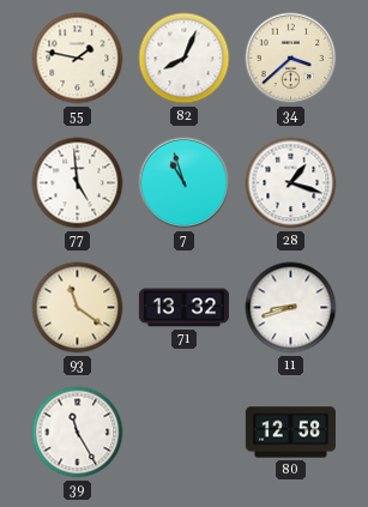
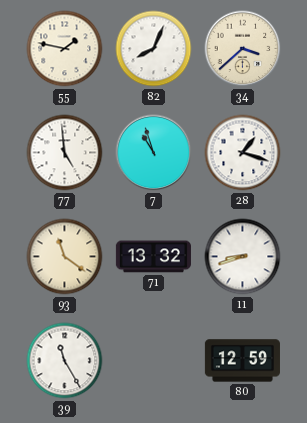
80: 12:58 -> 12:59 (242, 361)
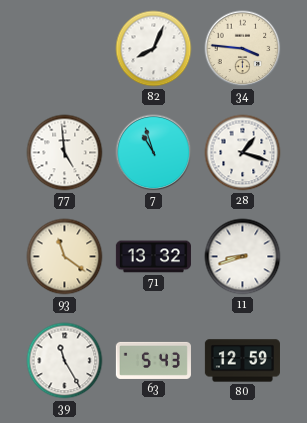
55: 1:47 -> none (65, 49)
34: 3:38 -> 3:46 (243, 49)
63: none -> 5:43 (153, 360)
